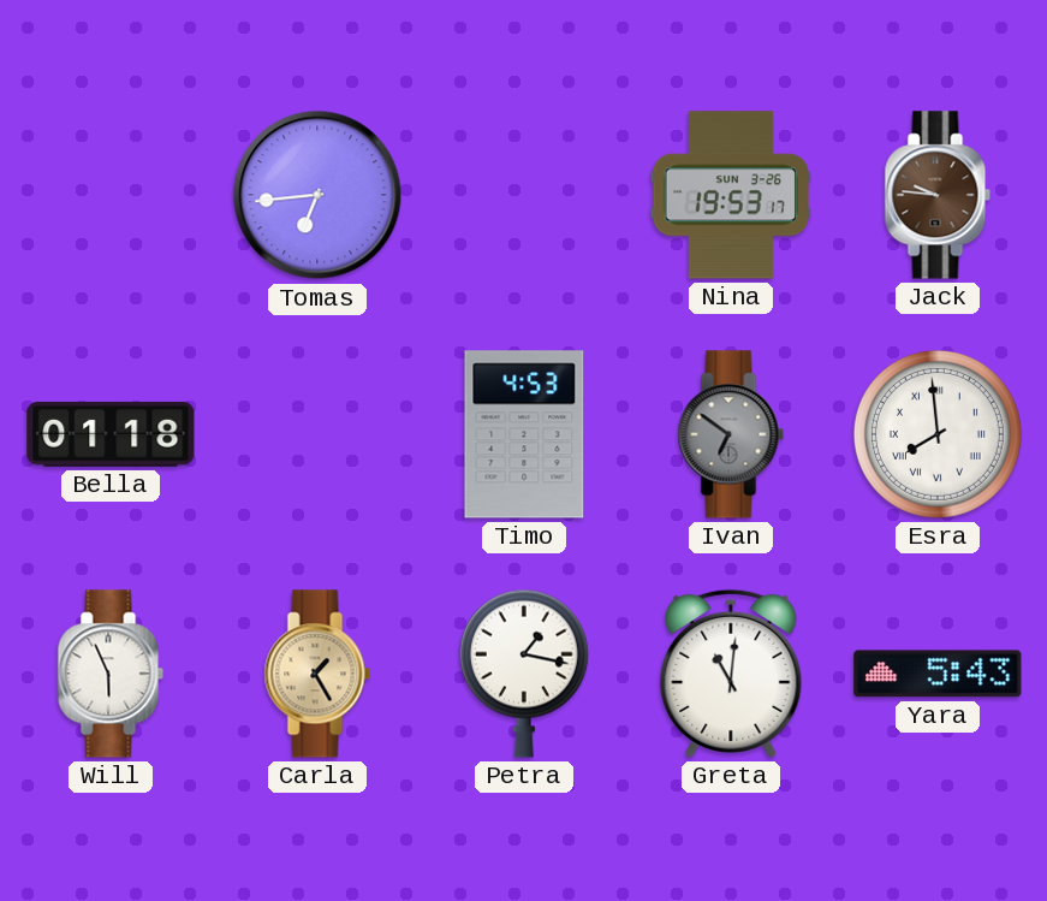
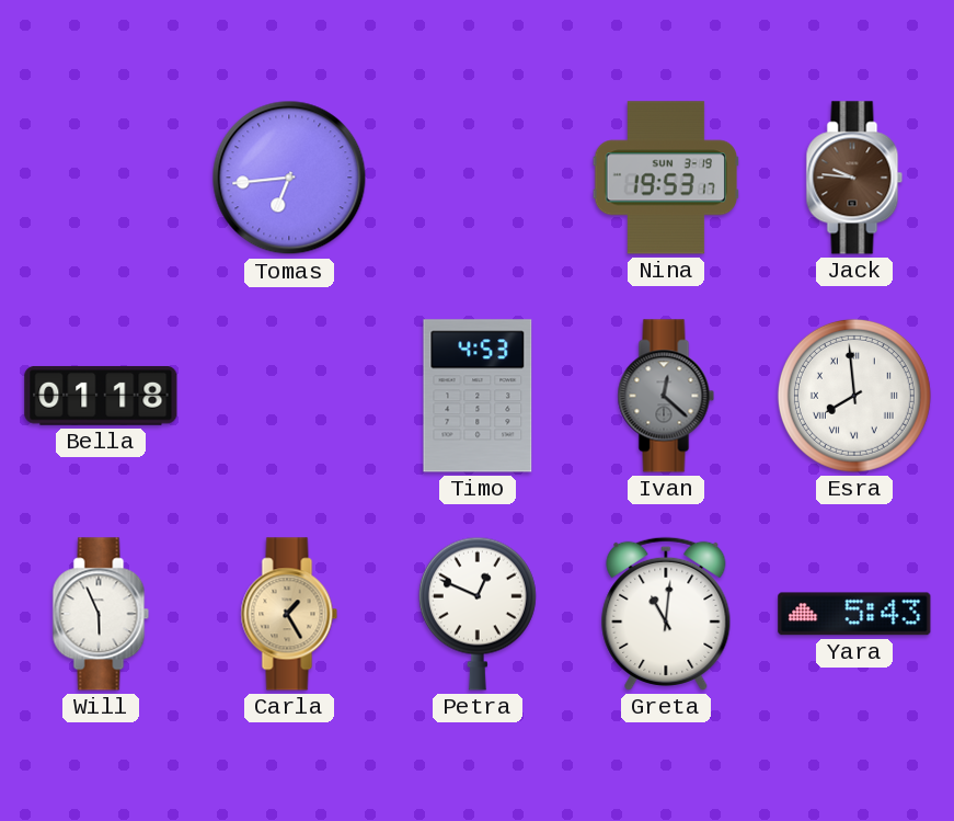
Nina date: SUN 3-26 -> SUN 3-19 (665, 178)
Ivan: 6:51 -> 12:22 (666, 396)
Petra: 1:17 -> 12:49 (478, 614)
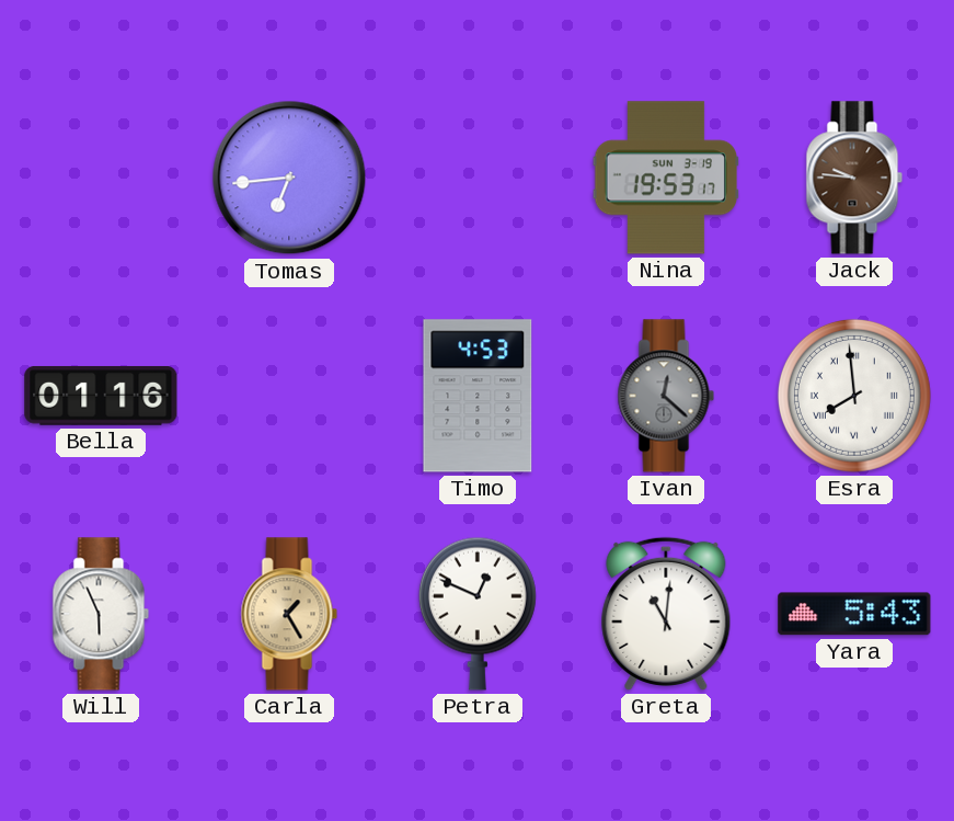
Bella: 01:18 -> 01:16 (101, 396)
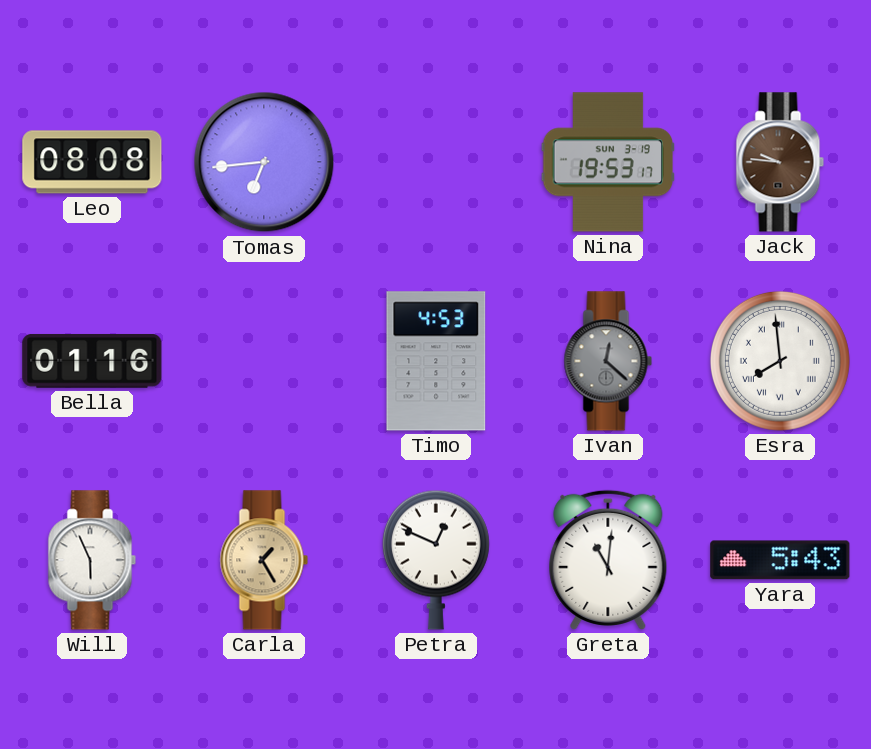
Leo: none -> 08:08 (92, 162)
